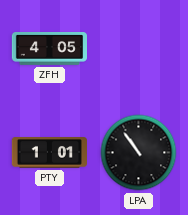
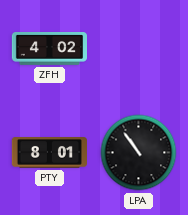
ZFH: 4:05 -> 4:02 (49, 49)
PTY: 1:01 -> 8:01 (49, 153)
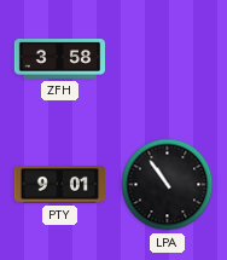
ZFH: 4:02 -> 3:58 (59, 59)
PTY: 8:01 -> 9:01 (59, 185)
